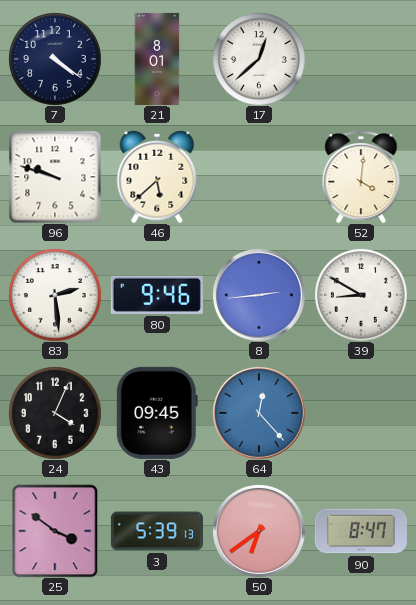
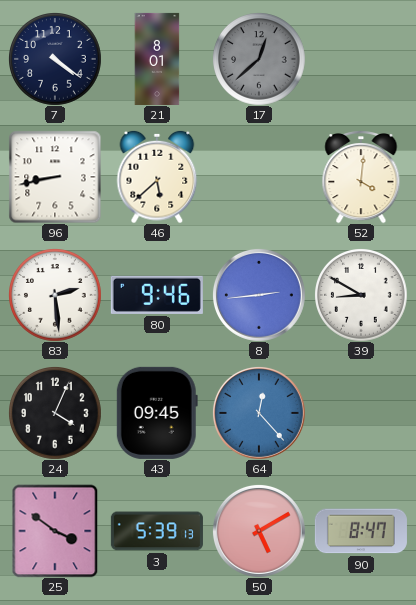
17 dial: white -> grey (259, 59)
96: 9:48 -> 8:43 (55, 177)
50: 6:39 -> 5:10 (259, 531)
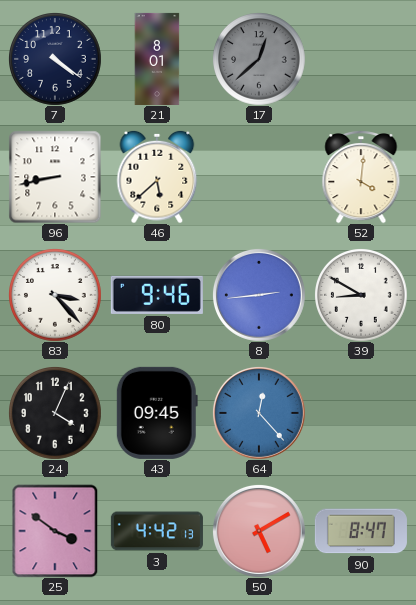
83: 2:29 -> 3:23 (55, 295)
3: 5:39 -> 4:42 (157, 531)
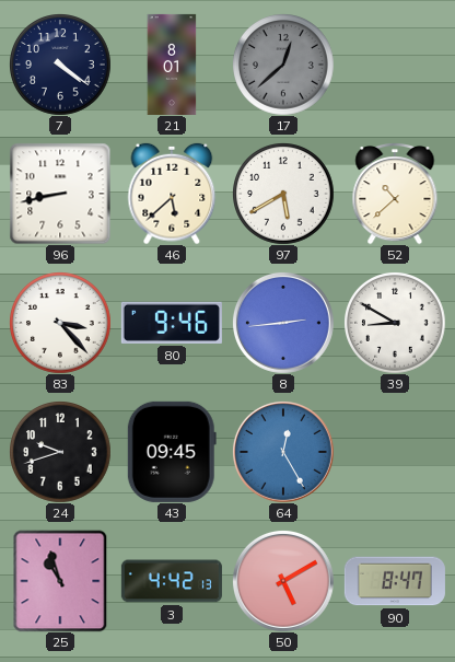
97: none -> 5:40 (283, 194)
52: 4:01 -> 10:38 (395, 194)
24: 4:04 -> 9:42 (60, 452)
64: 12:23 -> 12:25 (283, 452)
25: 3:51 -> 10:57 (60, 581)
